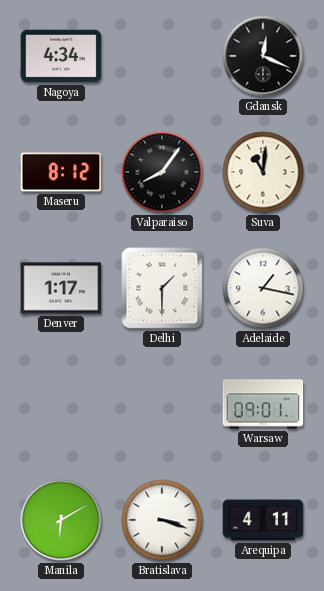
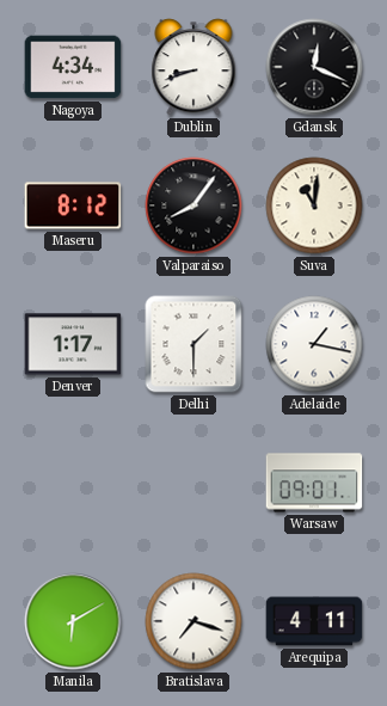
Dublin: none -> 8:42 (193, 67)
Bratislava: 3:18 -> 7:18 (193, 621)
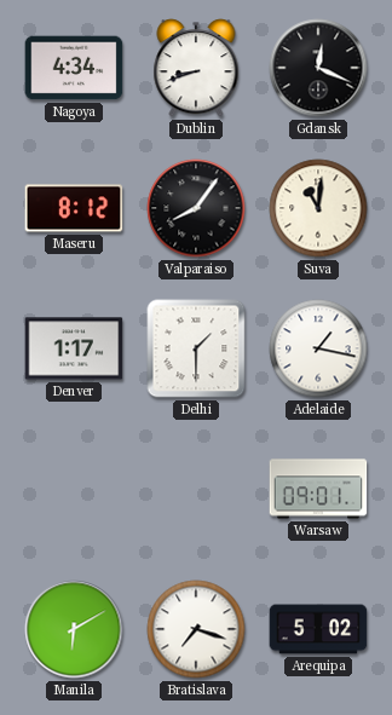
Arequipa: 4:11 -> 5:02 (318, 629)
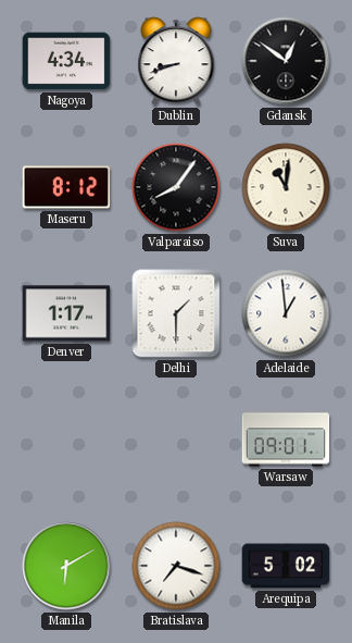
Gdansk: 12:19 -> 12:51 (286, 61)
Adelaide: 1:17 -> 12:59 (286, 313)
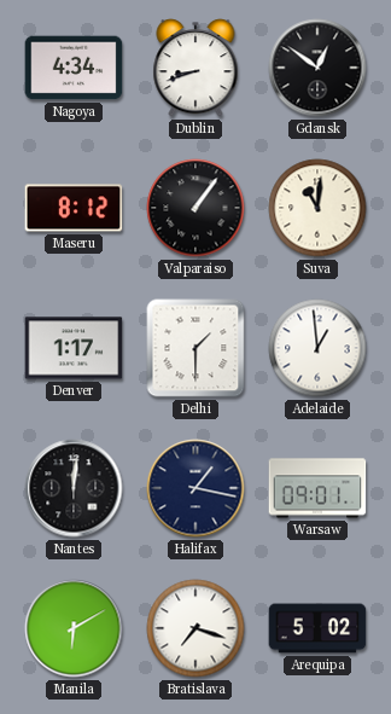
Valparaiso: 8:06 -> 1:06 (195, 208)
Nantes: none -> 12:01 (74, 488)
Halifax: none -> 1:17 (195, 488)
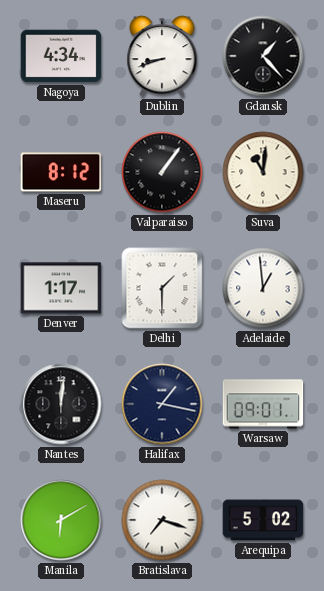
Gdansk: 12:51 -> 1:23 (263, 56)
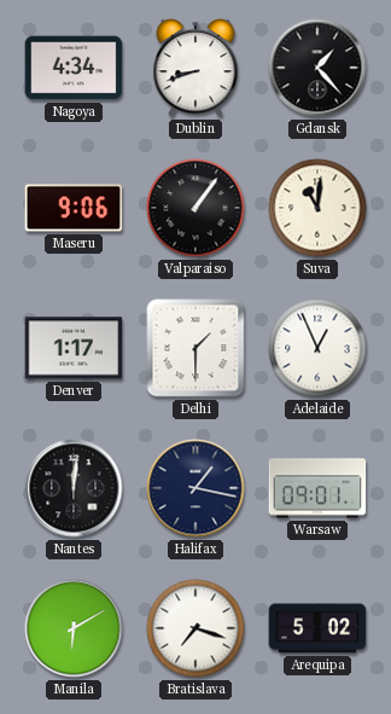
Maseru: 8:12 -> 9:06 (74, 208)
Adelaide: 12:59 -> 12:56 (317, 348)
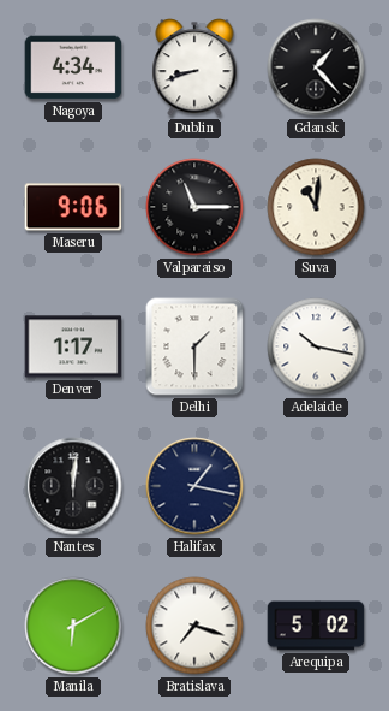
Valparaiso: 1:06 -> 11:15 (194, 207)
Adelaide: 12:56 -> 10:17 (316, 346)
Warsaw: 09:01 -> none (317, 488)
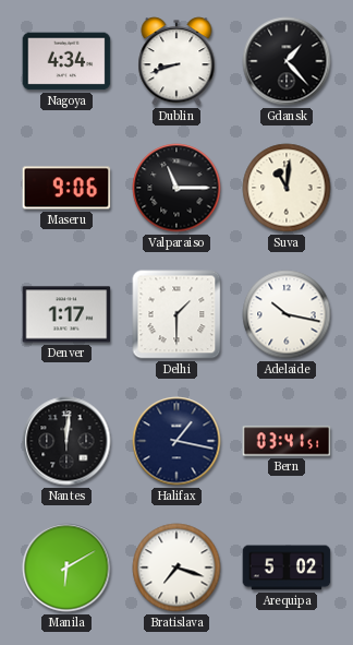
Bern: none -> 03:41 (287, 441)
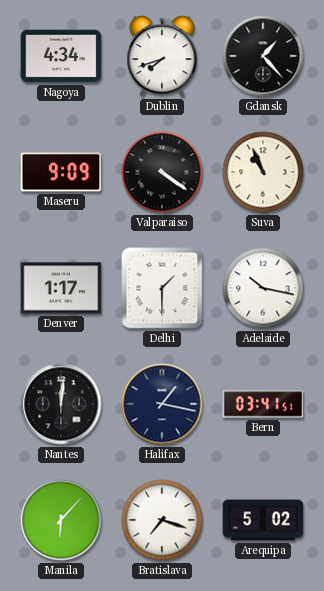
Dublin: 8:42 -> 7:42 (162, 56)
Maseru: 9:06 -> 9:09 (61, 172)
Valparaiso: 11:15 -> 4:21 (162, 172)
Suva: 11:01 -> 10:56 (263, 172)
Manila: 6:10 -> 6:07 (61, 520)
